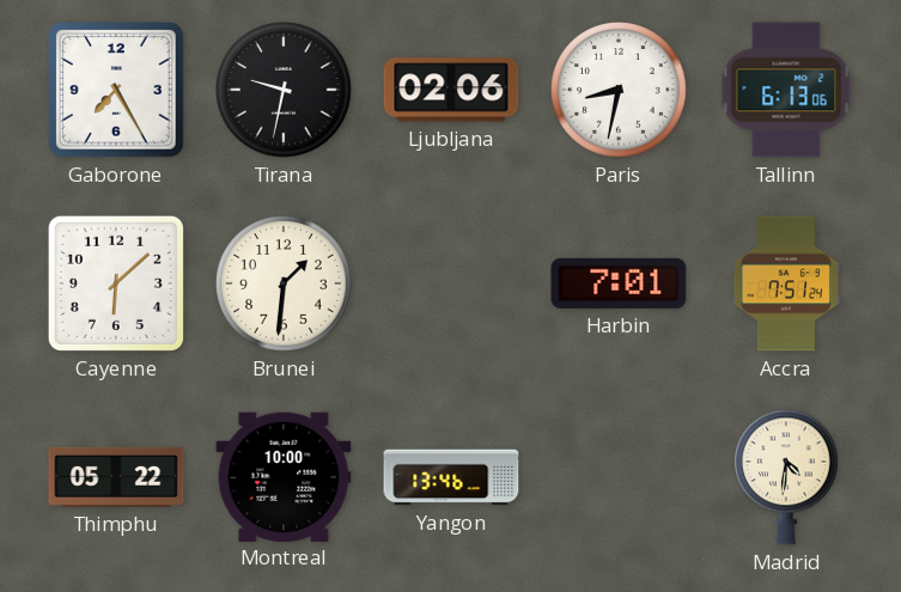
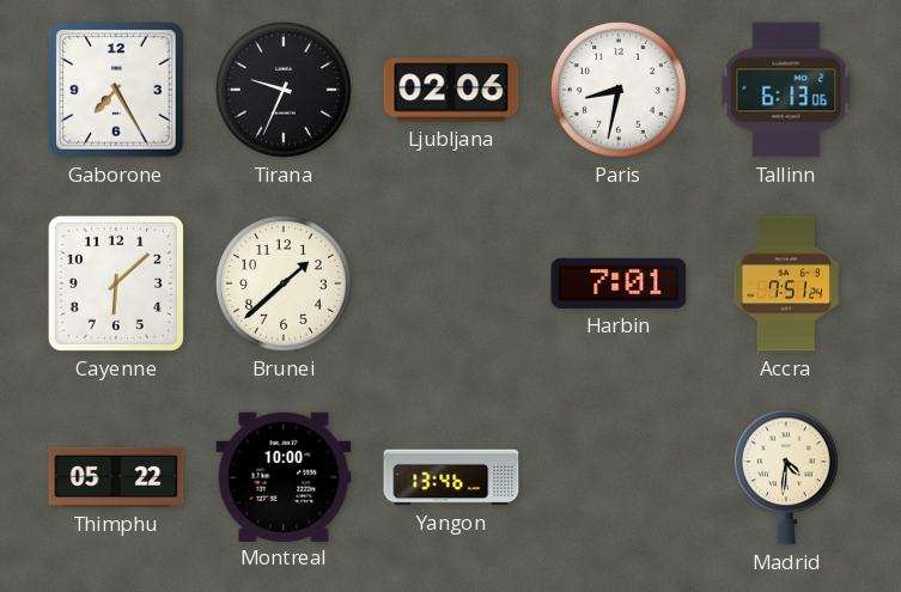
Tirana: 9:32 -> 9:34 (285, 91)
Brunei: 1:31 -> 1:38 (285, 285)
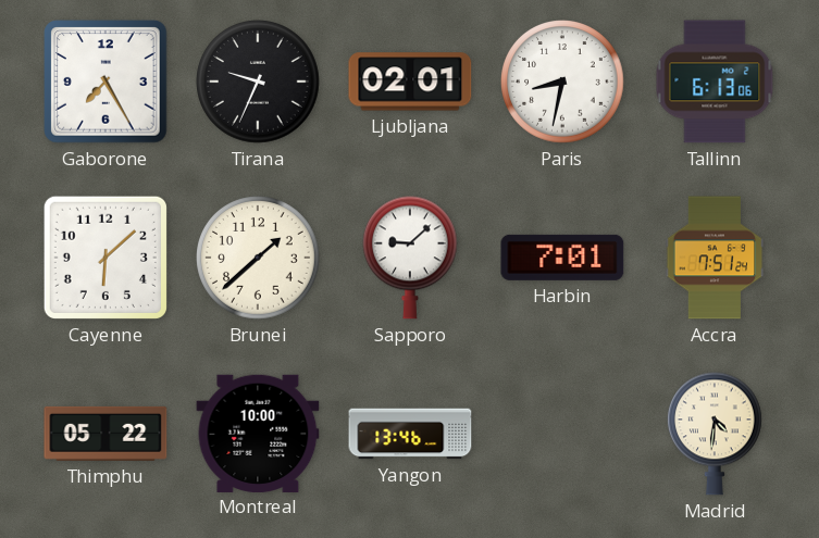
Ljubljana: 02:06 -> 02:01 (410, 82)
Sapporo: none -> 9:08 (410, 258)
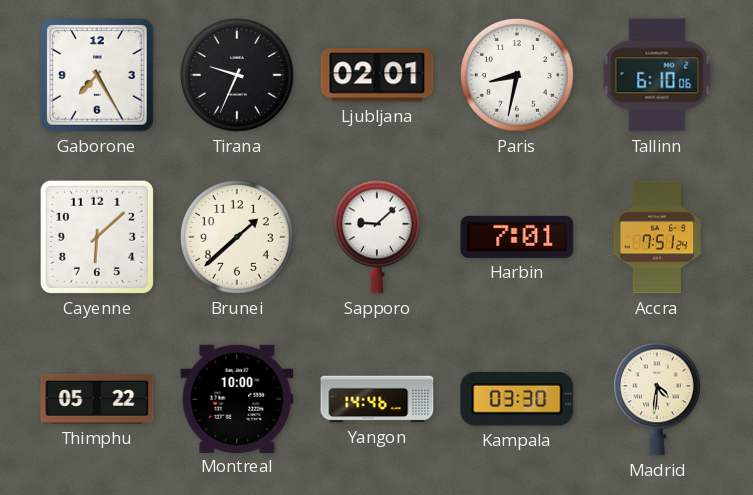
Tallinn: 6:13 -> 6:10 (657, 75)
Yangon: 13:46 -> 14:46 (377, 399)
Kampala: none -> 03:30 (517, 399)
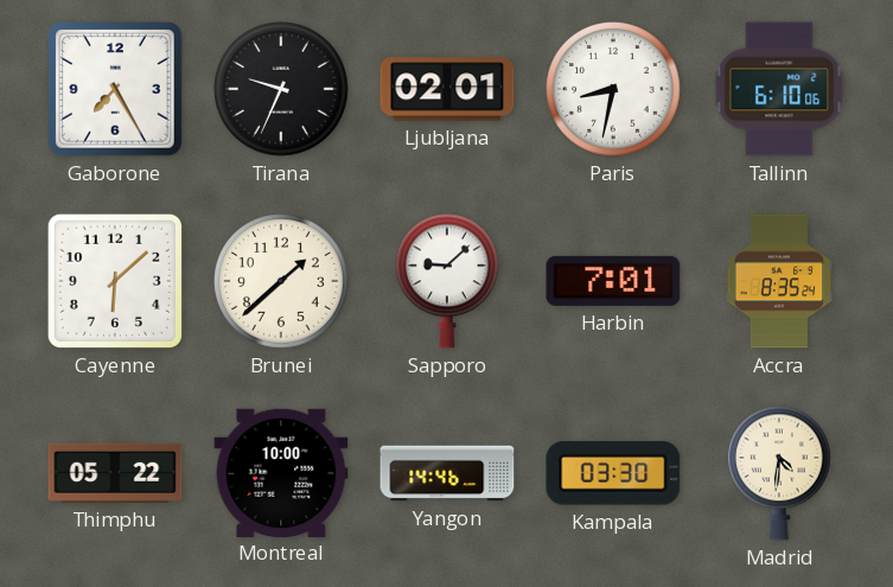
Accra: 7:51 -> 8:35 (779, 281)
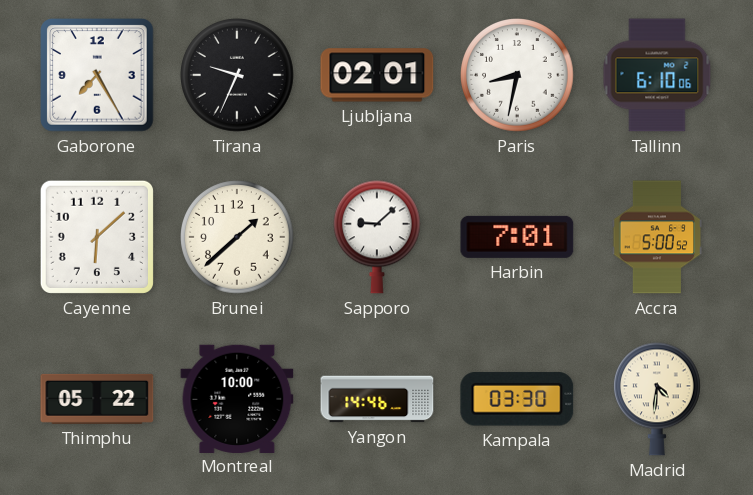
Accra: 8:35 -> 5:00 (657, 237)
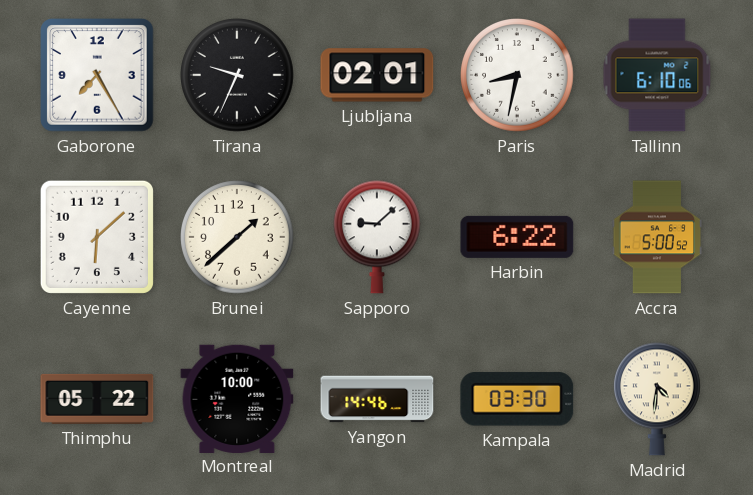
Harbin: 7:01 -> 6:22 (517, 237)
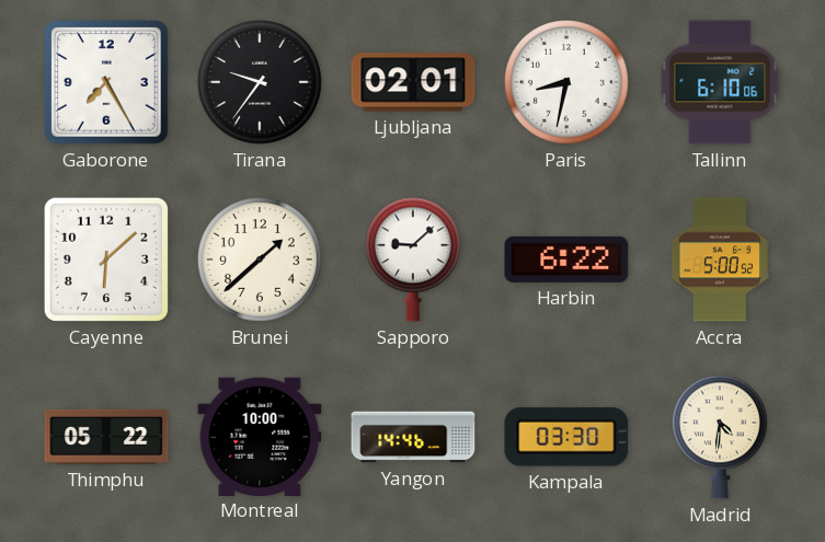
Tirana: 9:34 -> 9:36 (261, 83)
